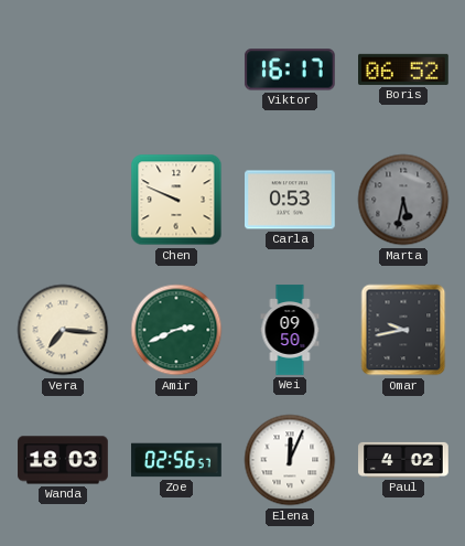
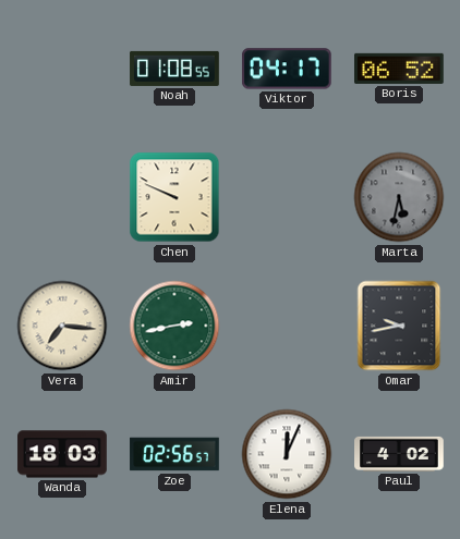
Noah: none -> 01:08 (174, 69)
Viktor: 16:17 -> 04:17 (287, 69)
Carla: 0:53 -> none (291, 200)
Amir: 2:41 -> 2:43 (174, 326)
Wei: 09:50 -> none (290, 330)
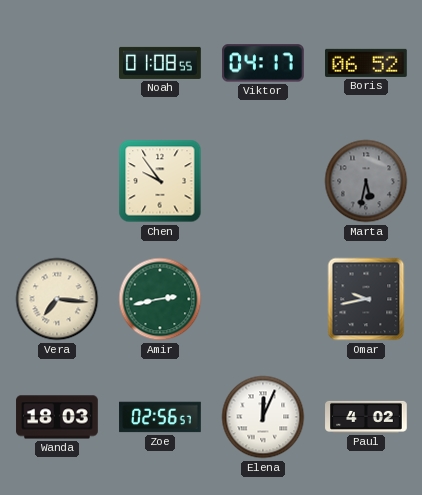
Chen: 9:49 -> 9:54 (160, 181)
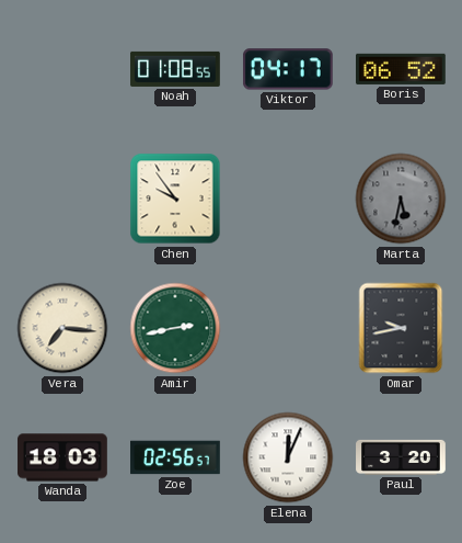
Paul: 4:02 -> 3:20 (401, 457)
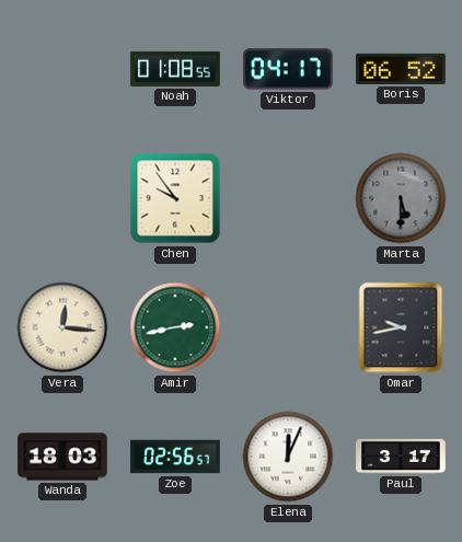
Marta: 5:32 -> 5:30 (401, 198)
Vera: 7:16 -> 12:16 (62, 327)
Paul: 3:20 -> 3:17 (401, 457)
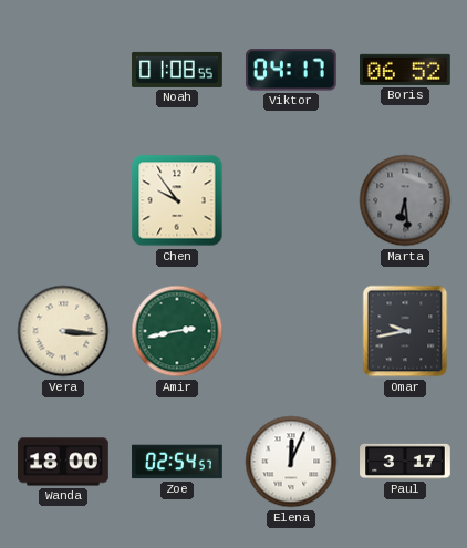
Marta: 5:30 -> 6:29 (405, 200)
Vera: 12:16 -> 3:16 (63, 331)
Wanda: 18:03 -> 18:00 (63, 462)
Zoe: 02:56 -> 02:54 (177, 462)
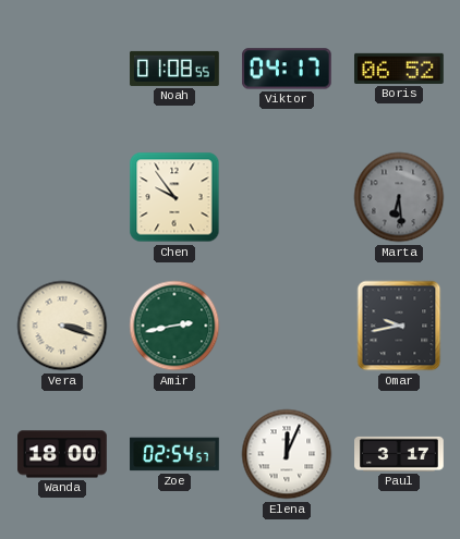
Vera: 3:16 -> 3:18 (62, 326)
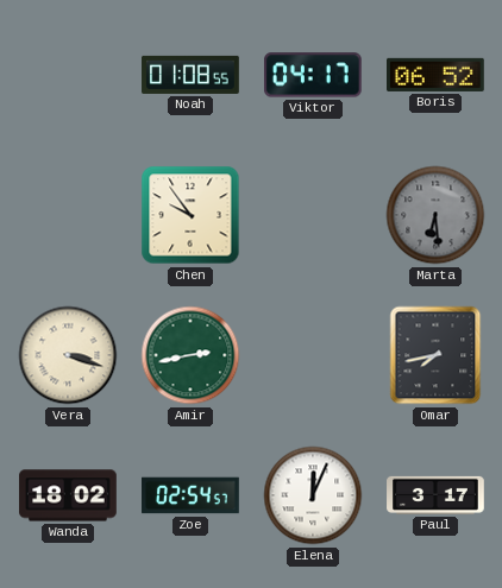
Omar: 9:43 -> 7:43 (435, 355)
Wanda: 18:00 -> 18:02 (68, 495)
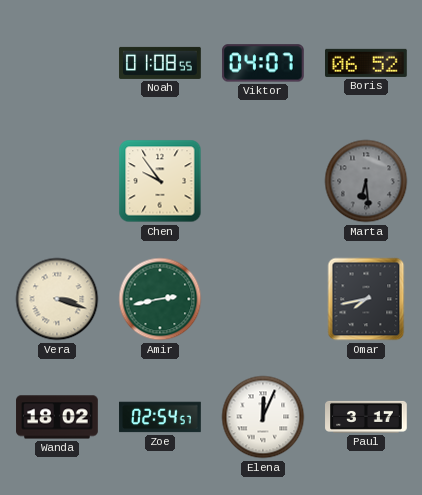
Viktor: 04:17 -> 04:07 (263, 63)
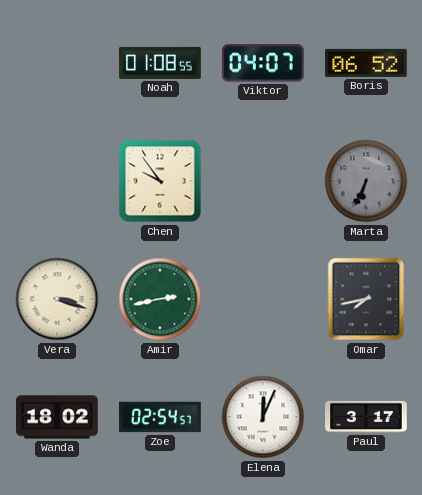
Marta: 6:29 -> 6:34 (366, 181)
